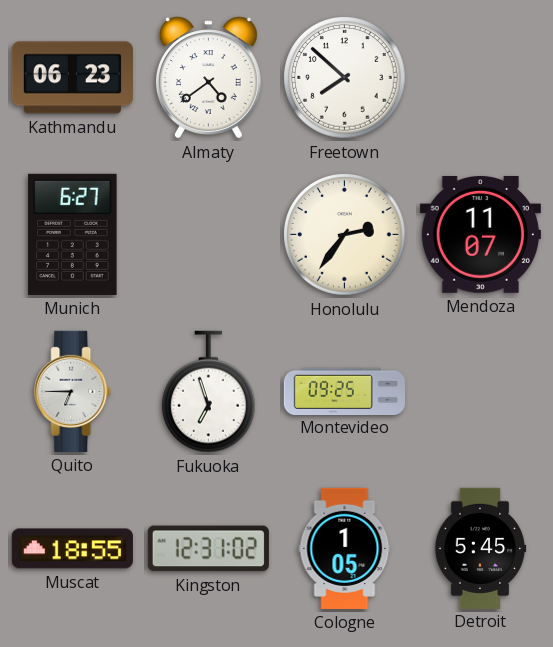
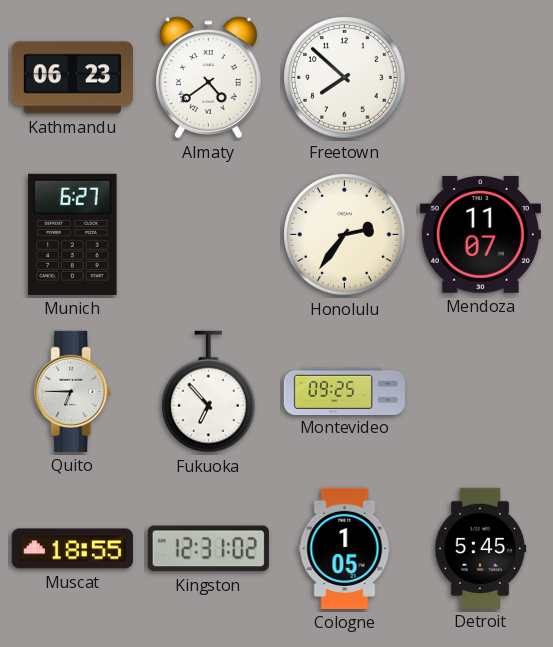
Fukuoka: 6:57 -> 6:53 (209, 392)
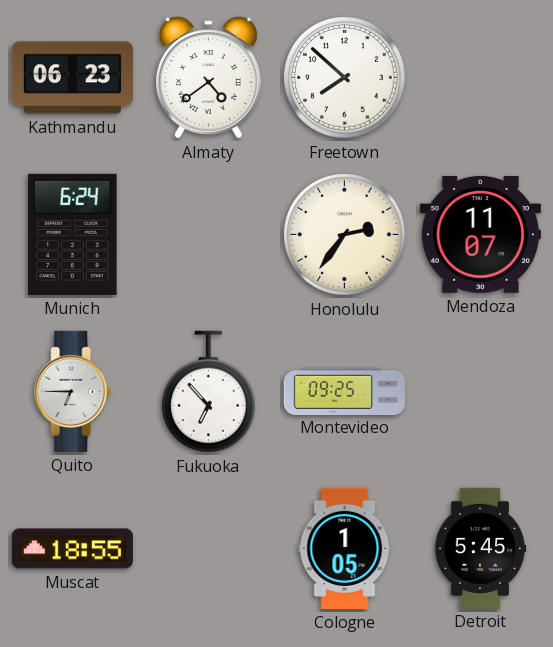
Munich: 6:27 -> 6:24 (73, 234)
Kingston: 12:31 -> none (208, 549)
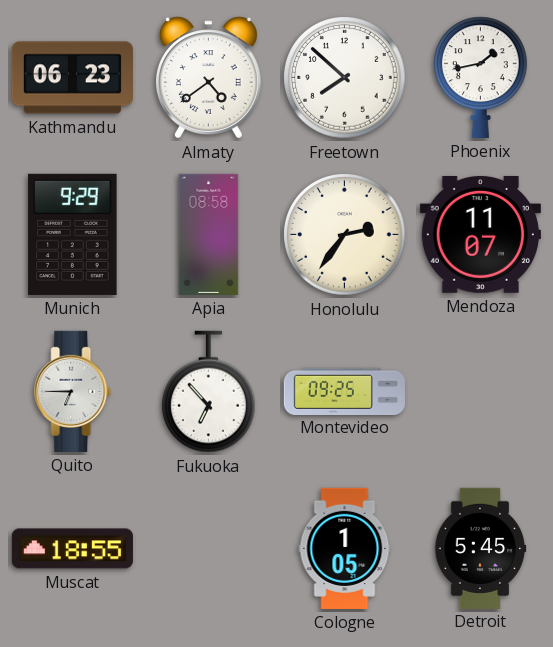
Phoenix: none -> 1:43 (481, 77)
Munich: 6:24 -> 9:29 (73, 234)
Apia: none -> 08:58 (209, 234)
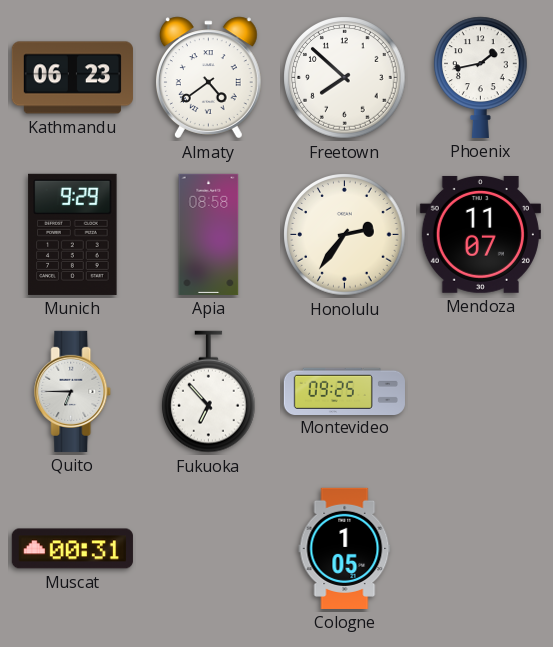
Muscat: 18:55 -> 00:31 (72, 549)
Detroit: 5:45 -> none (480, 548)
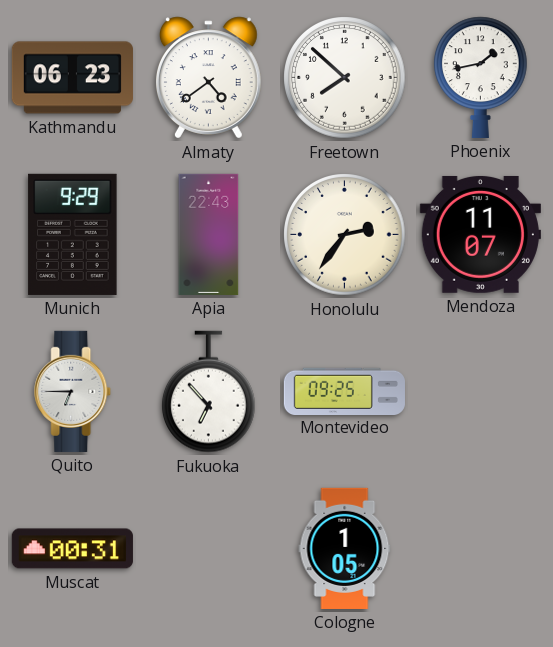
Apia: 08:58 -> 22:43 (209, 234)
